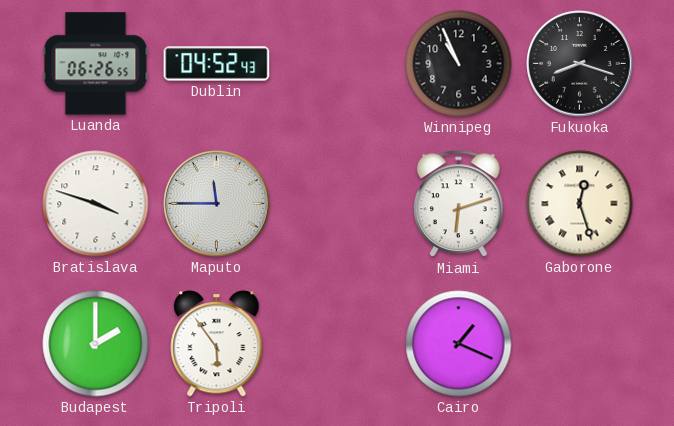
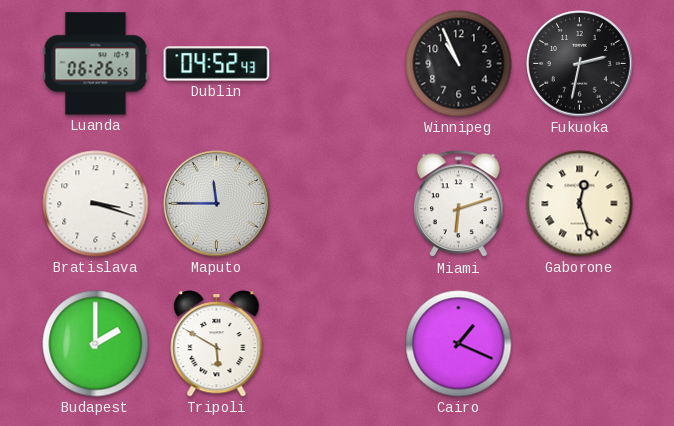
Fukuoka: 8:18 -> 2:32 (580, 64)
Bratislava: 3:48 -> 3:18 (96, 204)
Tripoli: 5:54 -> 5:50 (217, 344)
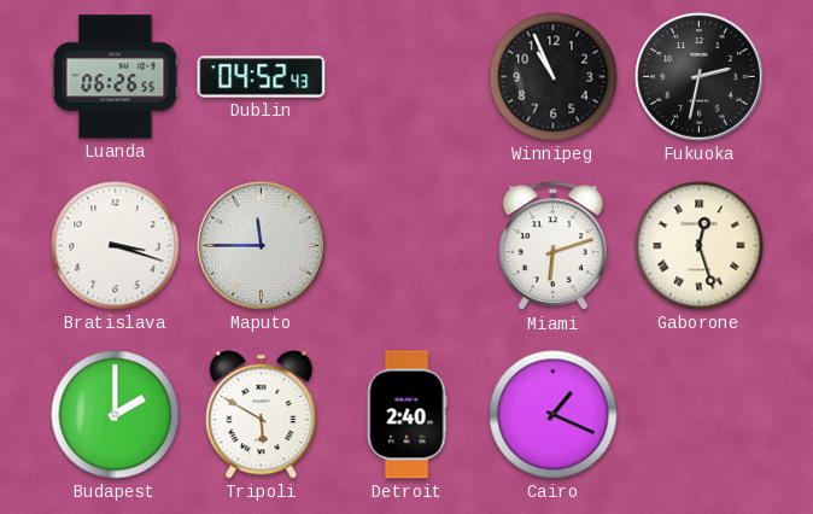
Detroit: none -> 2:40 (406, 415)
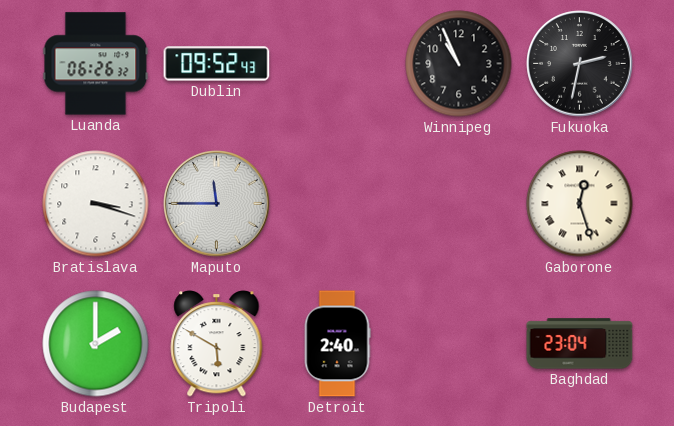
Luanda: 06:26:55 -> 06:26:32 (96, 64)
Dublin: 04:52 -> 09:52 (217, 64)
Miami: 6:12 -> none (554, 246)
Cairo: 1:19 -> none (554, 415)
Baghdad: none -> 23:04 (580, 344)
